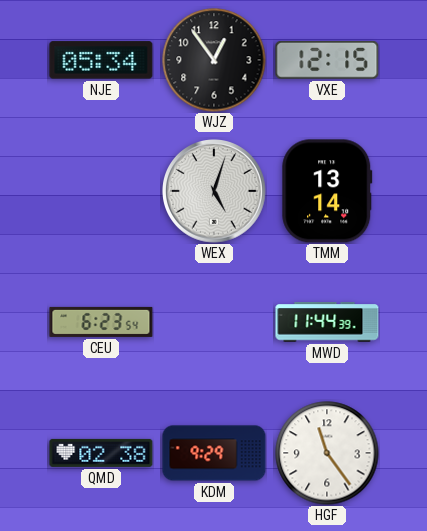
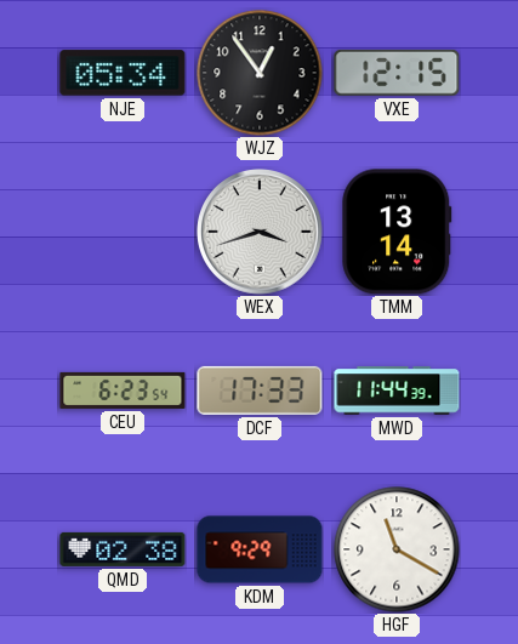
WEX: 5:03 -> 3:42 (260, 232)
DCF: none -> 17:33 (260, 391)
HGF: 11:24 -> 11:20 (397, 549)
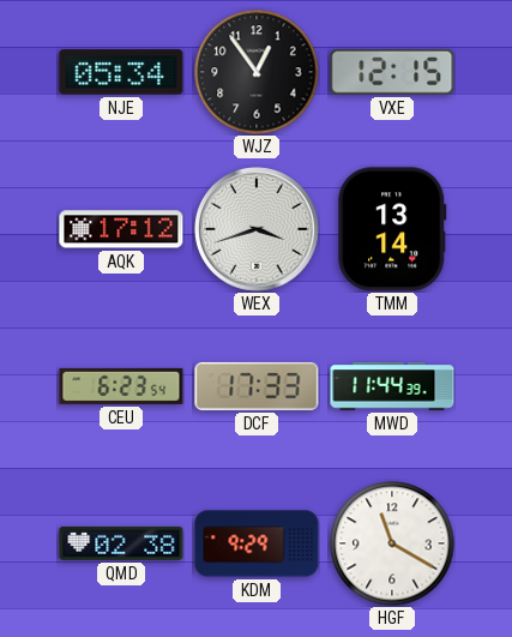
AQK: none -> 17:12 (121, 229)
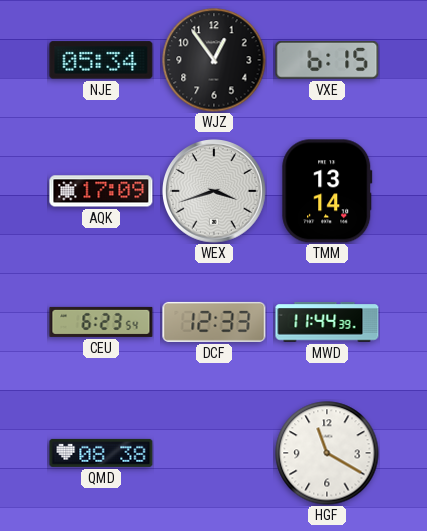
VXE: 12:15 -> 6:15 (327, 60)
AQK: 17:12 -> 17:09 (101, 191)
DCF: 17:33 -> 12:33 (214, 322)
QMD: 02:38 -> 08:38 (101, 453)
KDM: 9:29 -> none (257, 543)
